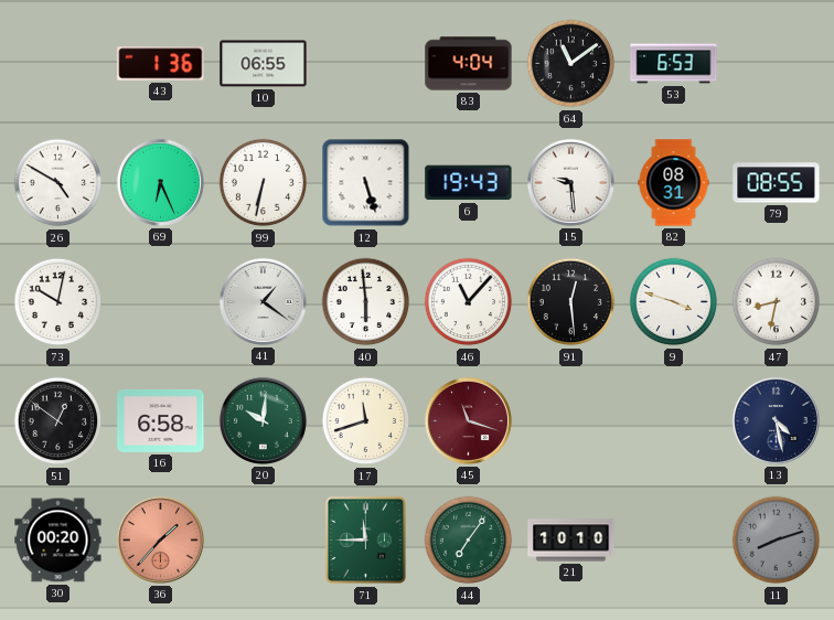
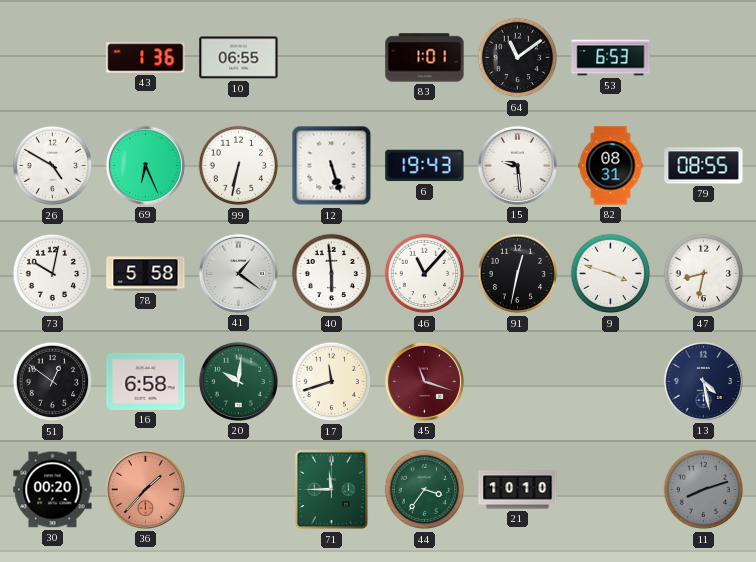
83: 4:04 -> 1:01 (425, 58)
78: none -> 5:58 (146, 274)
91: 12:29 -> 12:32 (518, 274)
44: 7:06 -> 3:36 (425, 490)
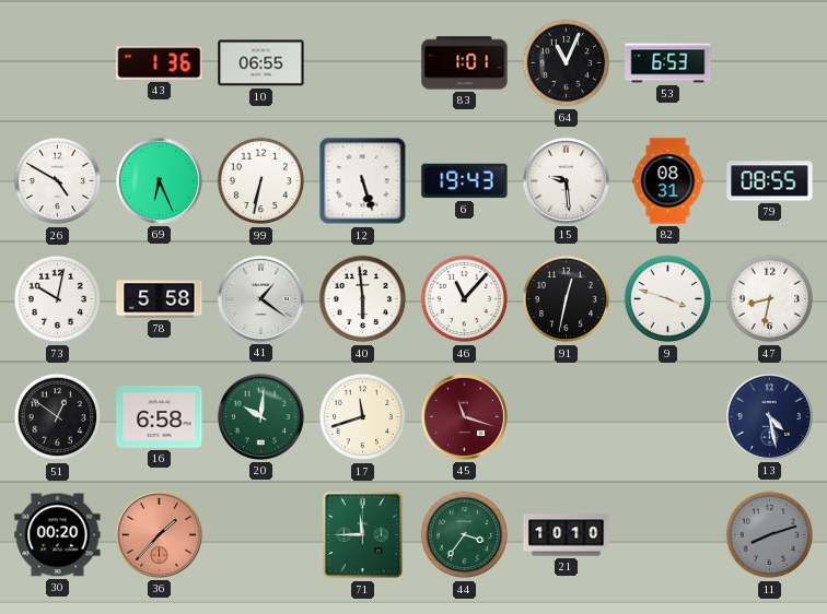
64: 11:09 -> 11:04 (567, 63)
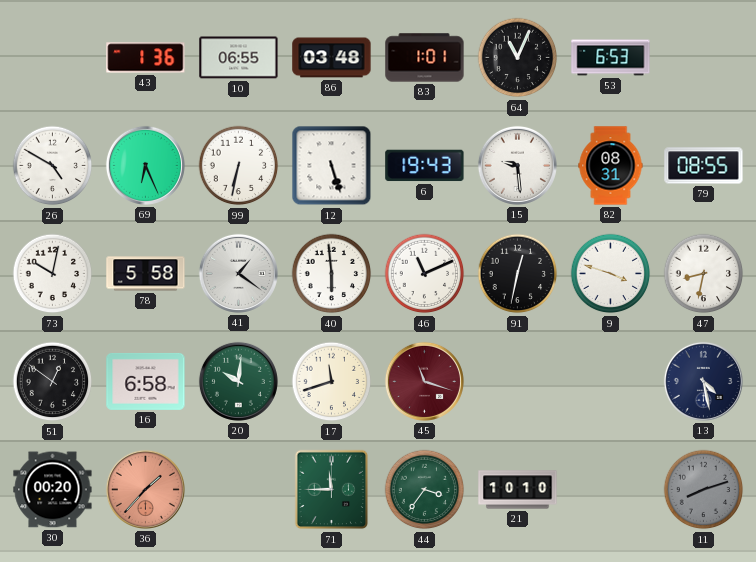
86: none -> 03:48 (332, 58)
46: 11:07 -> 11:11 (425, 274)
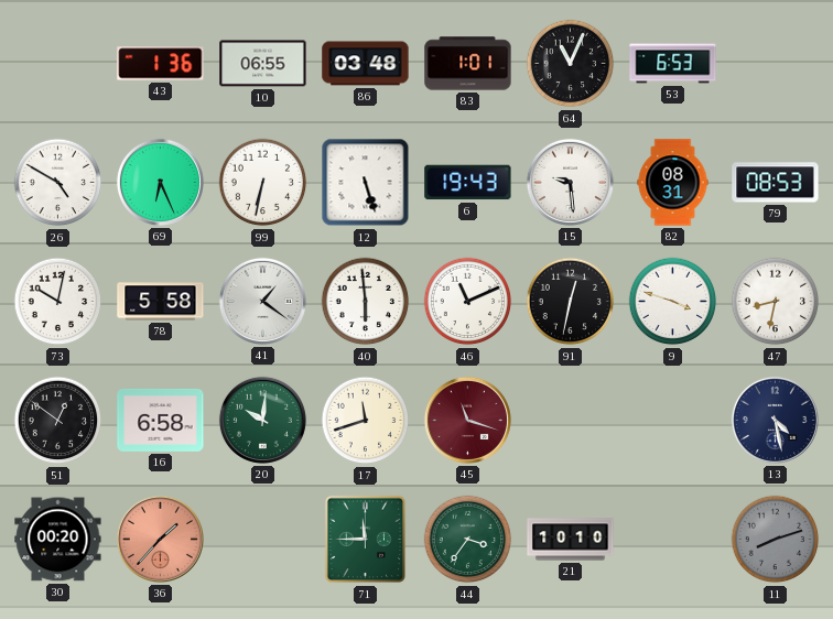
79: 08:55 -> 08:53 (776, 183)
